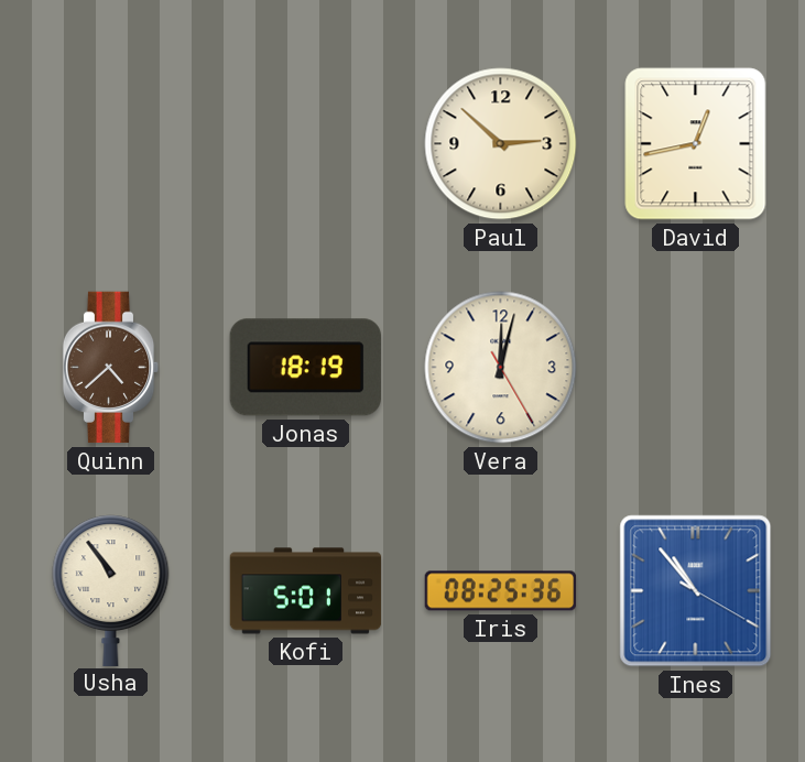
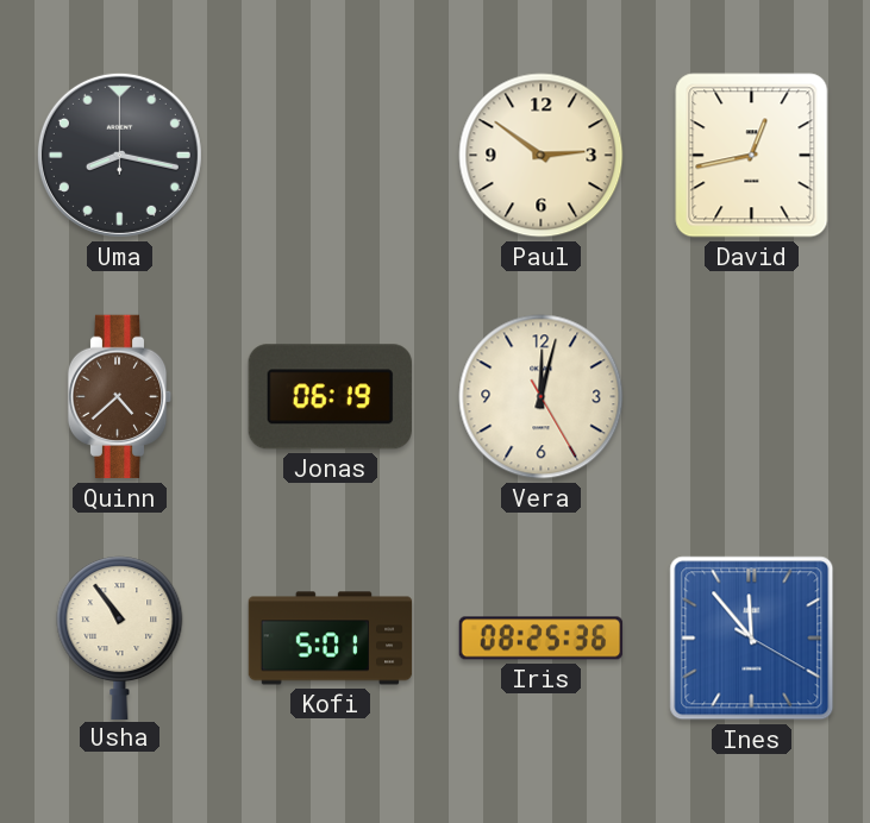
Uma: none -> 8:17 (119, 155)
Paul: 2:52 -> 2:51 (542, 156)
Jonas: 18:19 -> 06:19 (330, 397)
Ines: 10:53 -> 11:53 (752, 639)
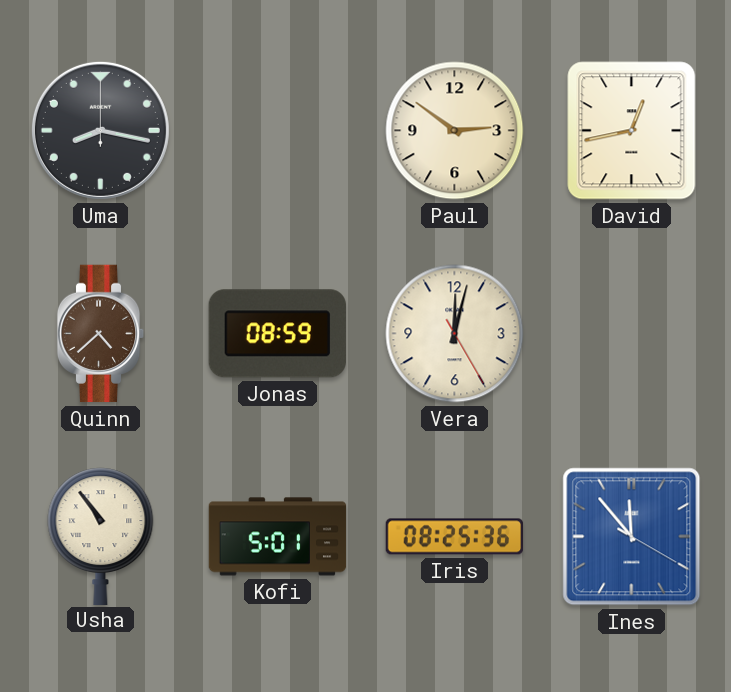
Jonas: 06:19 -> 08:59 (277, 334)
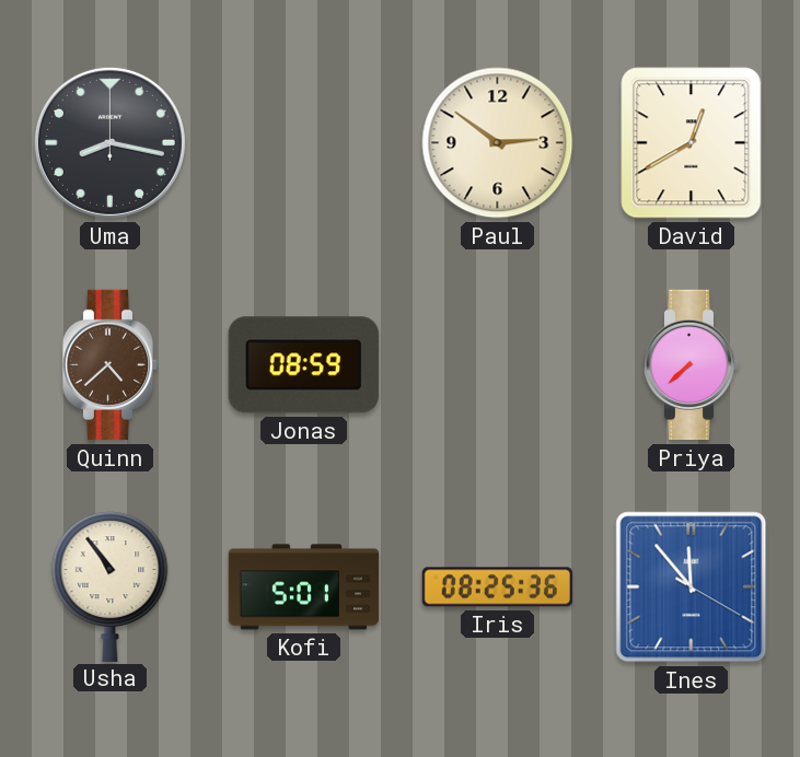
David: 12:43 -> 12:40 (692, 143)
Vera: 12:02 -> none (455, 334)
Priya: none -> 7:38 (692, 365)
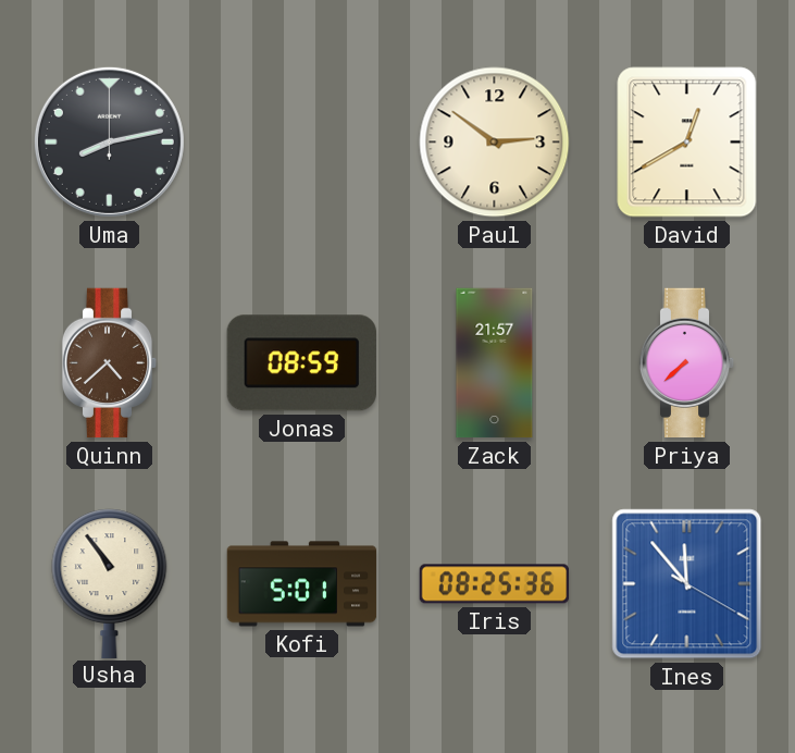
Uma: 8:17 -> 8:13 (109, 141)
Zack: none -> 21:57 (495, 363)
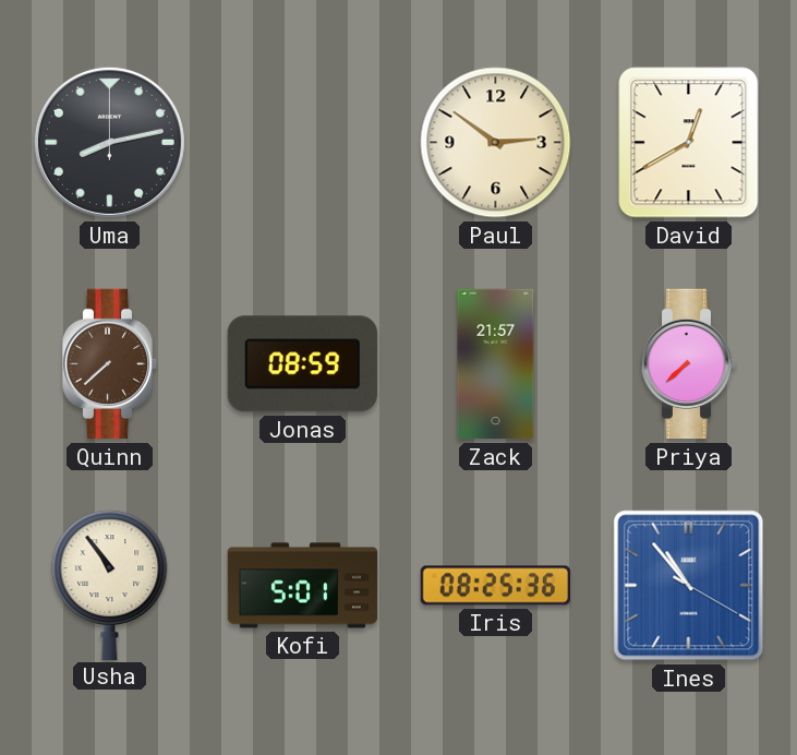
Quinn: 4:38 -> 7:38 (110, 364)
Ines: 11:53 -> 10:53 (689, 586)
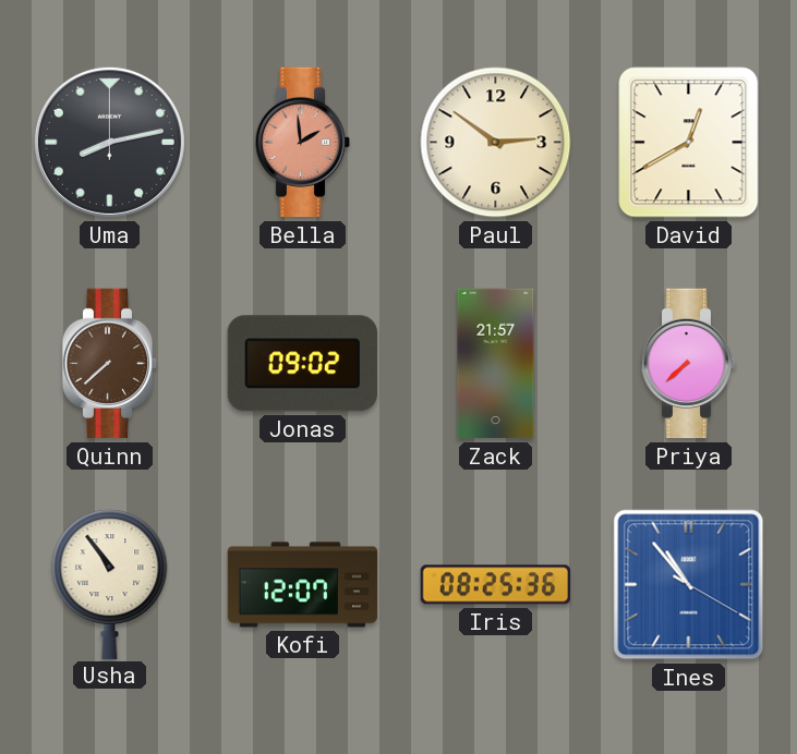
Bella: none -> 1:59 (303, 143)
Jonas: 08:59 -> 09:02 (302, 364)
Kofi: 5:01 -> 12:07 (303, 585)
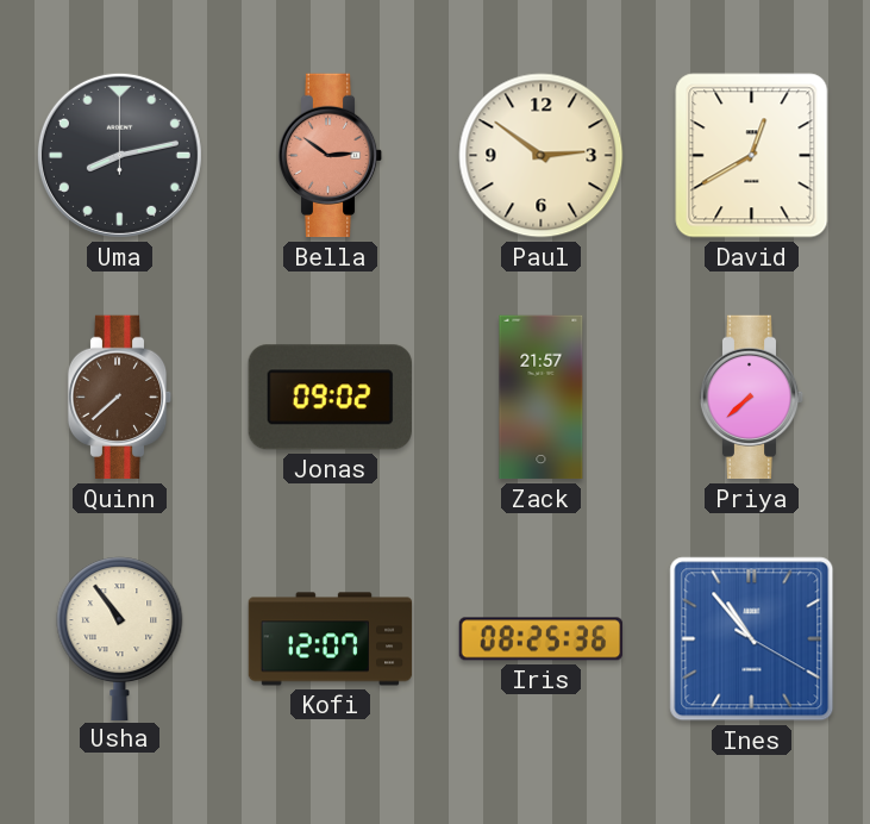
Bella: 1:59 -> 2:51 (331, 156)
